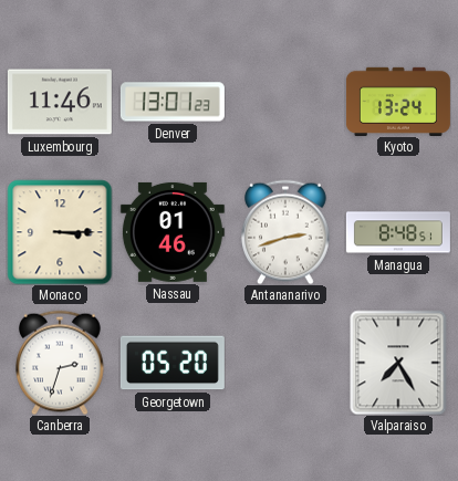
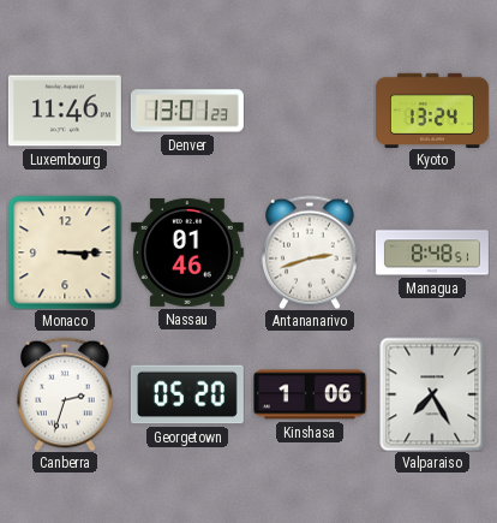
Kinshasa: none -> 1:06 (310, 394)
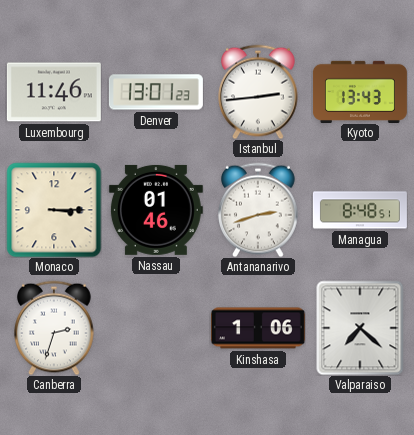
Istanbul: none -> 2:44 (259, 92)
Kyoto: 13:24 -> 13:43 (360, 91)
Georgetown: 05:20 -> none (187, 394)
Valparaiso: 7:25 -> 7:22 (360, 328)
